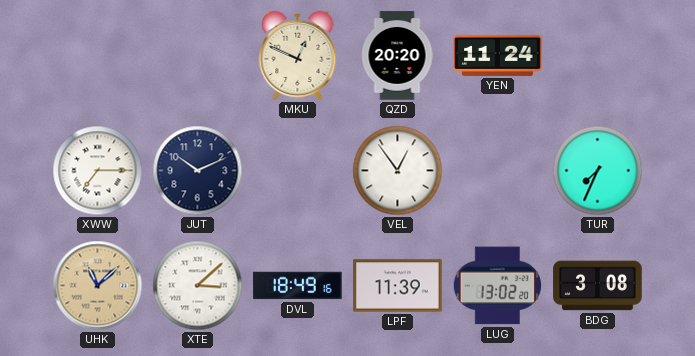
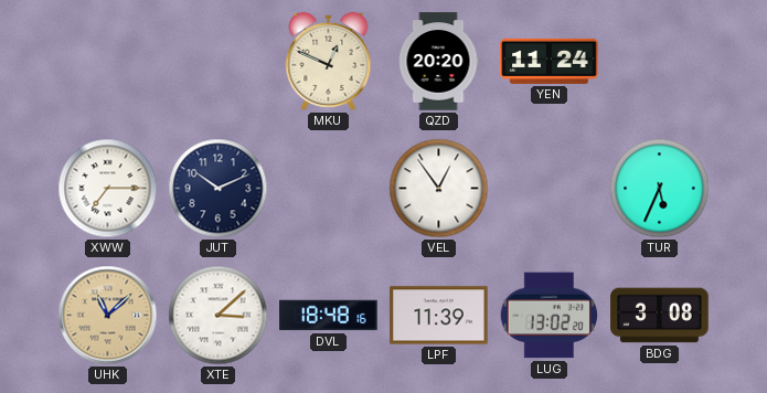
TUR: 7:34 -> 5:34 (660, 189)
DVL: 18:49 -> 18:48 (329, 316)
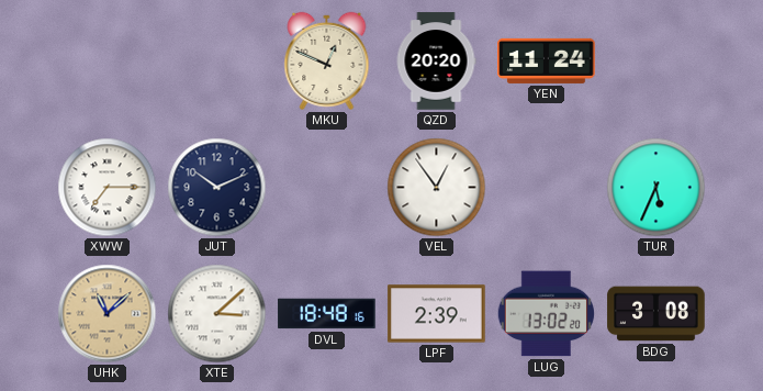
LPF: 11:39 -> 2:39 (437, 314)
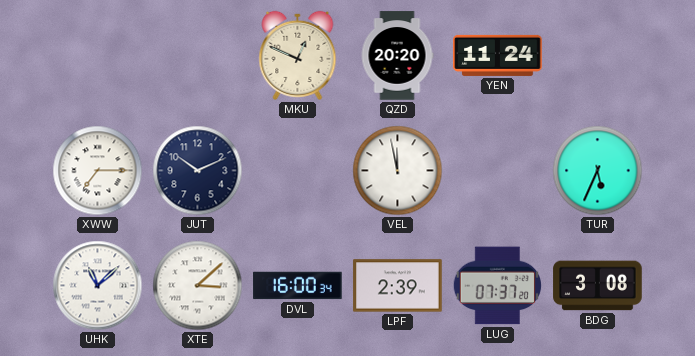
VEL: 12:54 -> 11:58 (398, 171)
UHK dial: champagne -> white (98, 286)
DVL: 18:48 -> 16:00 (298, 286)
LUG: 13:02 -> 07:37 (497, 286)
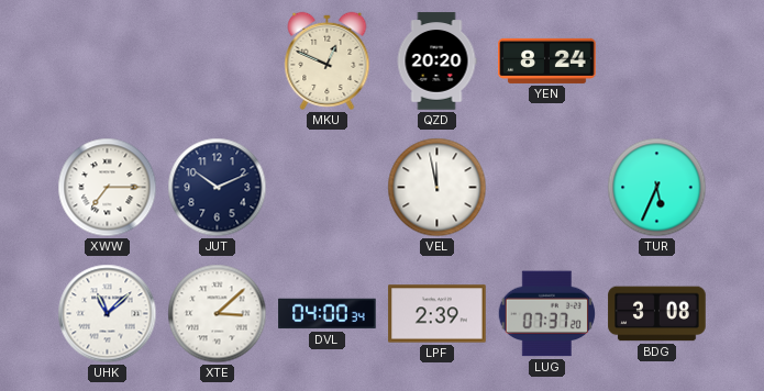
YEN: 11:24 -> 8:24 (547, 60)
DVL: 16:00 -> 04:00 (328, 314)
